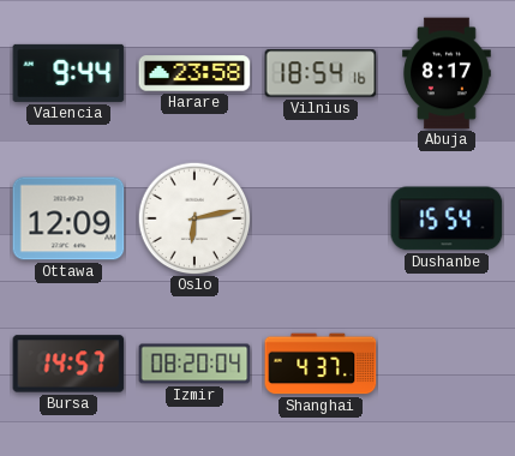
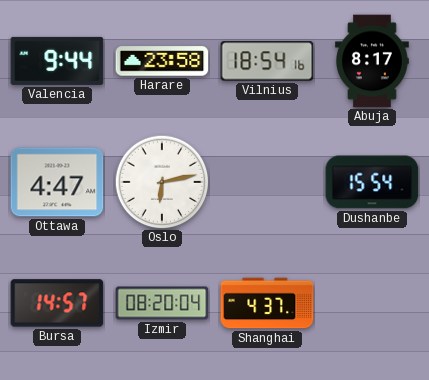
Ottawa: 12:09 -> 4:47 (57, 182)
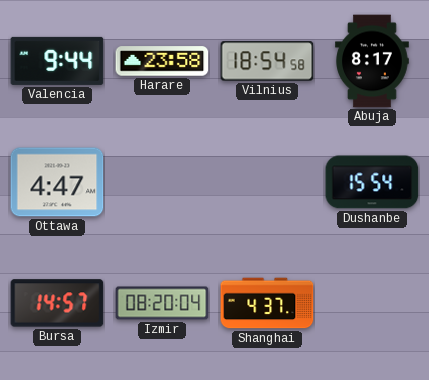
Vilnius: 18:54:16 -> 18:54:58 (267, 61)
Oslo: 6:13 -> none (162, 182)
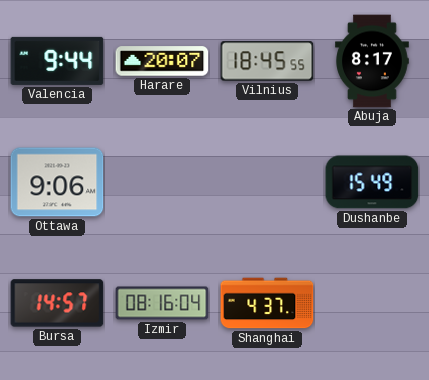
Harare: 23:58 -> 20:07 (162, 61)
Vilnius: 18:54 -> 18:45 (267, 61)
Ottawa: 4:47 -> 9:06 (57, 182)
Dushanbe: 15:54 -> 15:49 (372, 182)
Izmir: 08:20 -> 08:16 (162, 303)
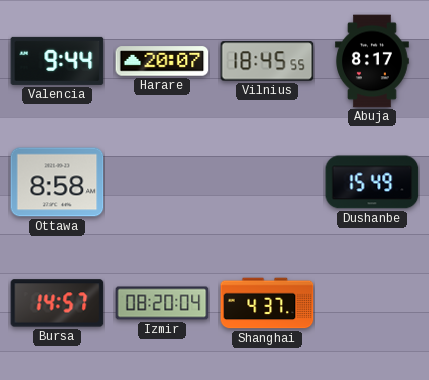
Ottawa: 9:06 -> 8:58 (57, 182)
Izmir: 08:16 -> 08:20 (162, 303)
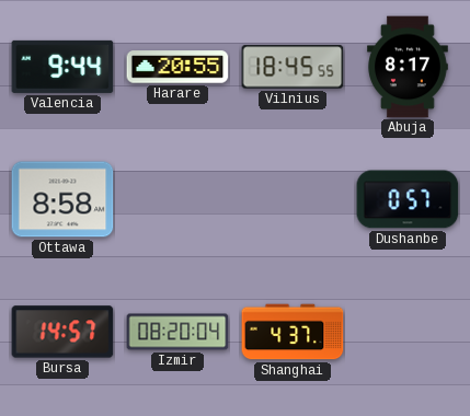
Harare: 20:07 -> 20:55 (177, 67)
Dushanbe: 15:49 -> 0:57 (408, 199)
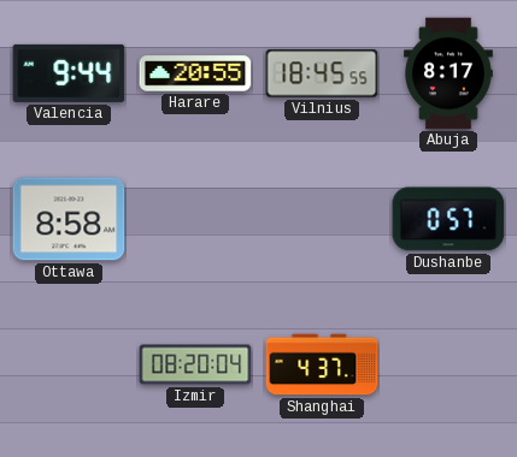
Bursa: 14:57 -> none (62, 332)
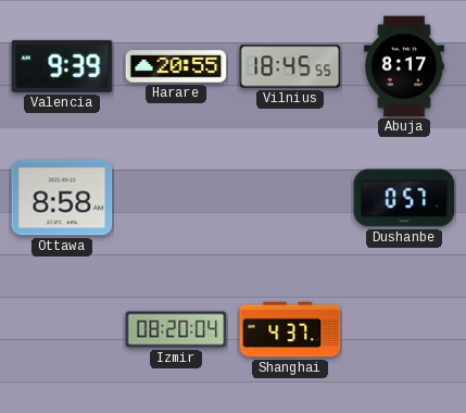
Valencia: 9:44 -> 9:39 (62, 66)
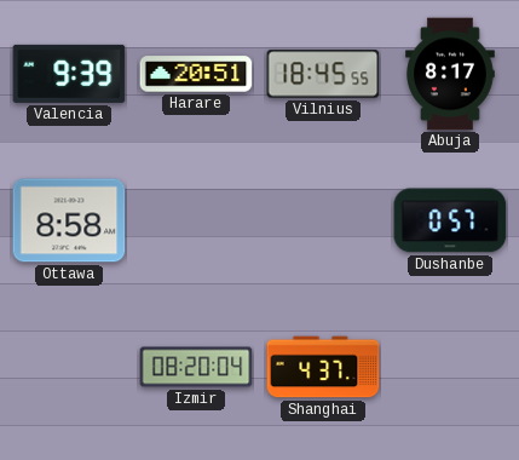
Harare: 20:55 -> 20:51 (196, 74)
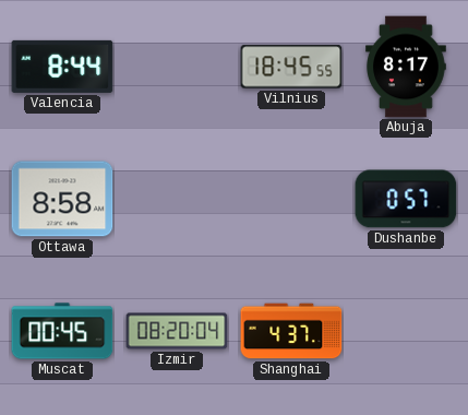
Valencia: 9:39 -> 8:44 (62, 67)
Harare: 20:51 -> none (196, 74)
Muscat: none -> 00:45 (62, 331)
